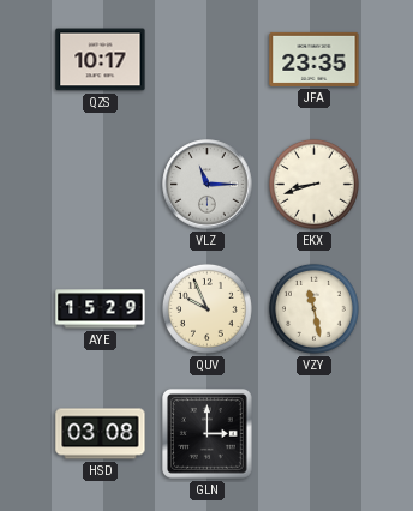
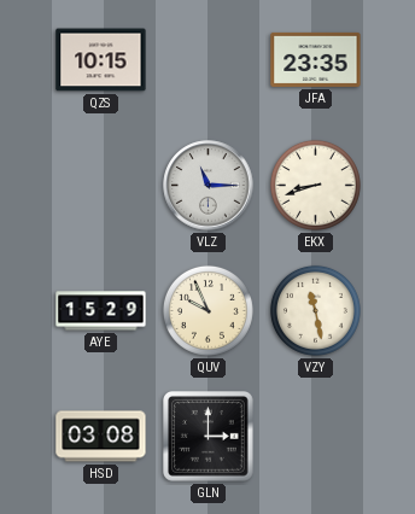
QZS: 10:17 -> 10:15 (101, 60)
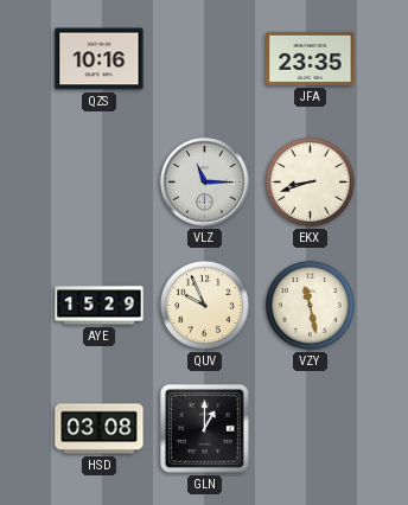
QZS: 10:15 -> 10:16 (100, 59)
GLN: 3:00 -> 1:00 (205, 429)
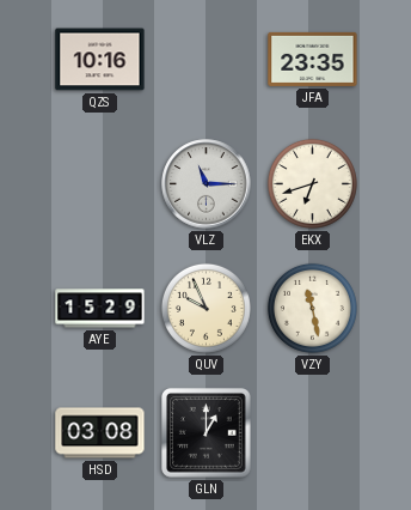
EKX: 8:42 -> 6:42 (312, 183)
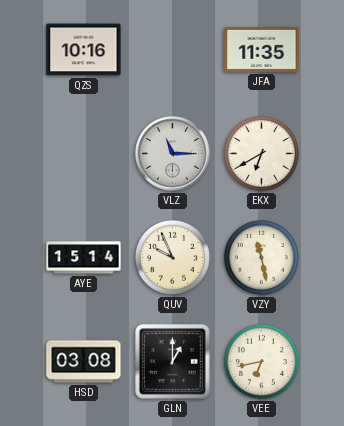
JFA: 23:35 -> 11:35 (262, 49)
EKX: 6:42 -> 6:40 (261, 153)
AYE: 15:29 -> 15:14 (84, 258)
VEE: none -> 6:43 (261, 361)
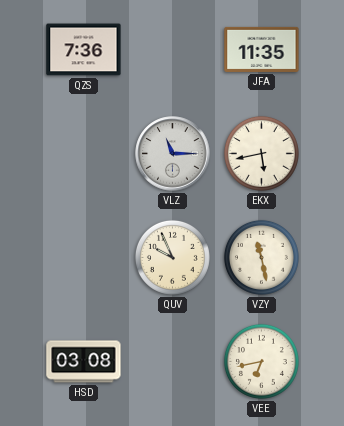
QZS: 10:16 -> 7:36 (84, 50)
EKX: 6:40 -> 5:43 (261, 153)
AYE: 15:14 -> none (84, 258)
GLN: 1:00 -> none (173, 362)
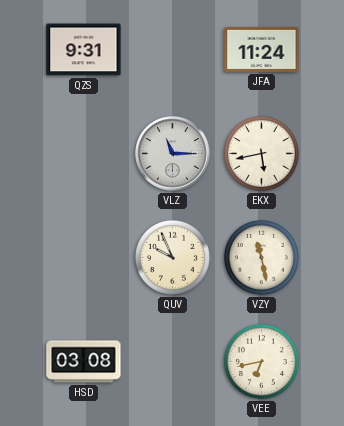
QZS: 7:36 -> 9:31 (84, 50)
JFA: 11:35 -> 11:24 (262, 49)
